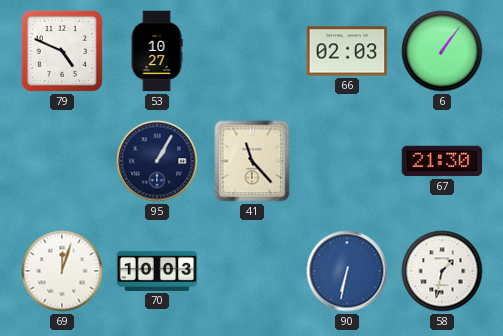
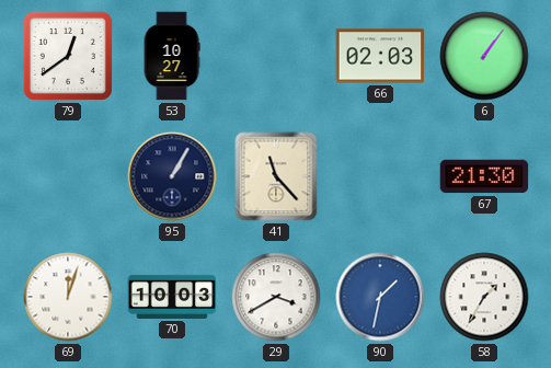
79: 4:49 -> 12:39 (68, 56)
29: none -> 3:40 (276, 297)
90: 6:32 -> 1:32 (380, 297)
58: 1:32 -> 1:35 (484, 297)
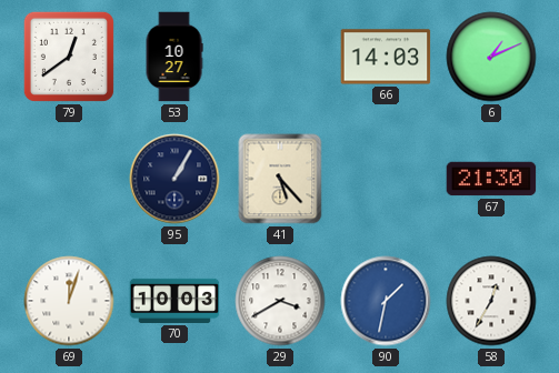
66: 02:03 -> 14:03 (386, 57)
6: 1:06 -> 1:11 (491, 57)
41: 11:23 -> 5:23 (280, 179)
58: 1:35 -> 12:35 (491, 301)
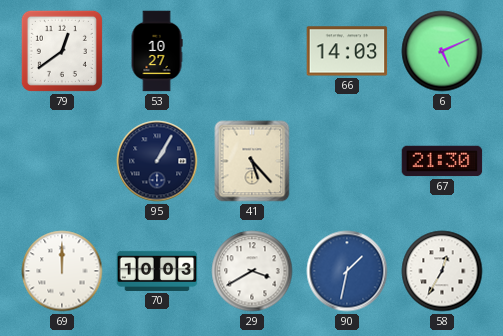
6: 1:11 -> 5:11 (442, 51)
69: 12:03 -> 12:00 (62, 271)
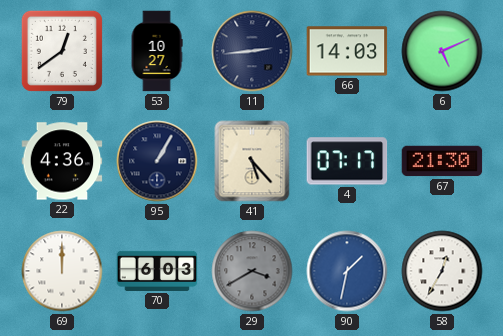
11: none -> 2:44 (252, 51)
22: none -> 4:36 (62, 161)
4: none -> 07:17 (347, 161)
70: 10:03 -> 6:03 (157, 271)
29 dial: white -> grey (252, 271)
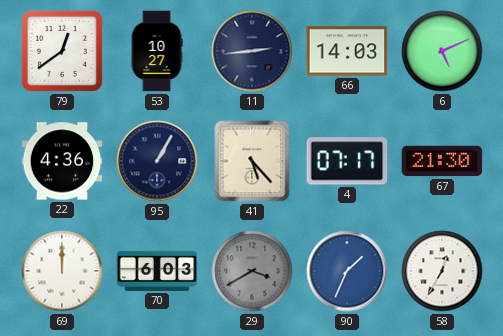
90: 1:32 -> 1:34 (347, 271)
